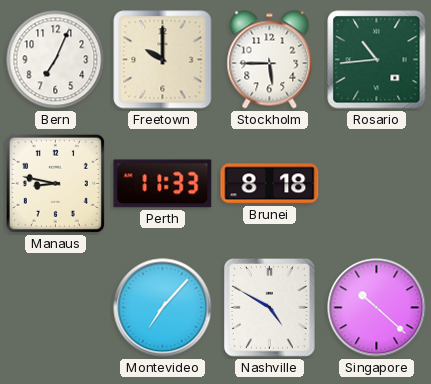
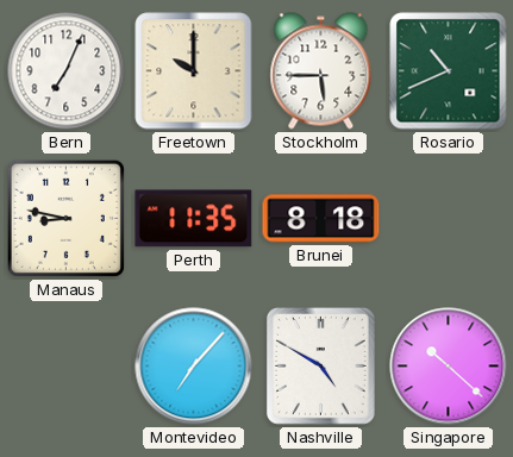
Rosario: 10:44 -> 10:41 (449, 71)
Perth: 11:33 -> 11:35 (194, 219)
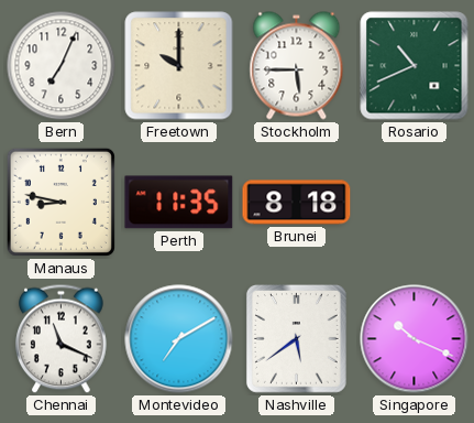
Chennai: none -> 11:19 (62, 339)
Montevideo: 7:07 -> 7:10 (179, 339)
Nashville: 4:50 -> 5:39 (296, 339)
Singapore: 10:22 -> 10:19 (415, 339)
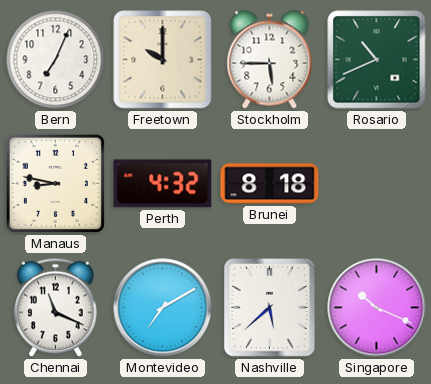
Perth: 11:35 -> 4:32 (163, 184)
Nashville: 5:39 -> 5:38 (269, 308)
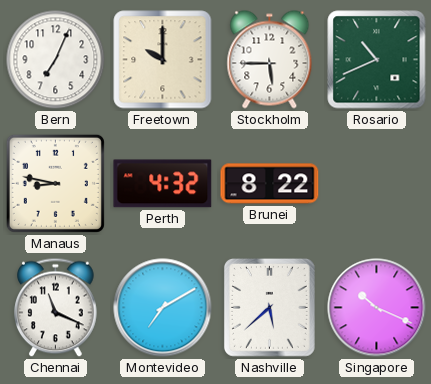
Brunei: 8:18 -> 8:22 (270, 184)
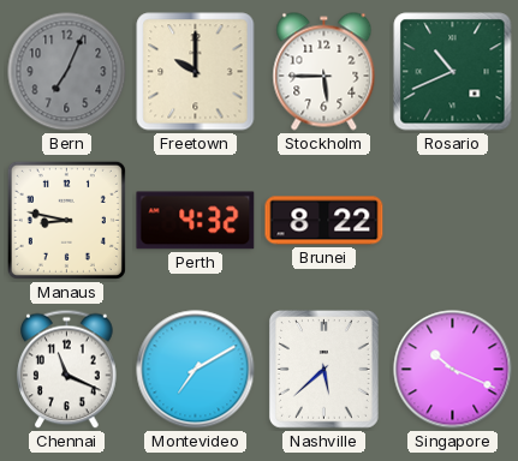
Bern dial: white -> grey (67, 72)
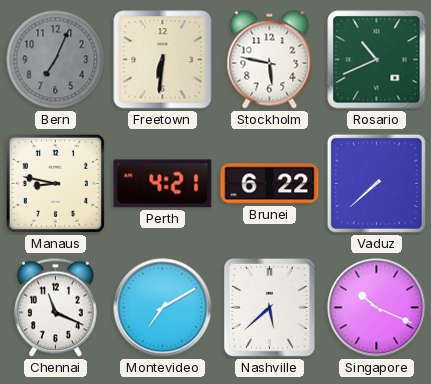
Freetown: 10:00 -> 6:31 (163, 60)
Stockholm: 5:45 -> 5:47 (270, 60)
Perth: 4:32 -> 4:21 (163, 184)
Brunei: 8:22 -> 6:22 (270, 184)
Vaduz: none -> 7:38 (376, 183)
